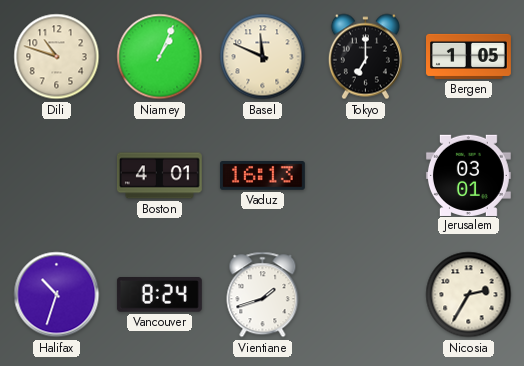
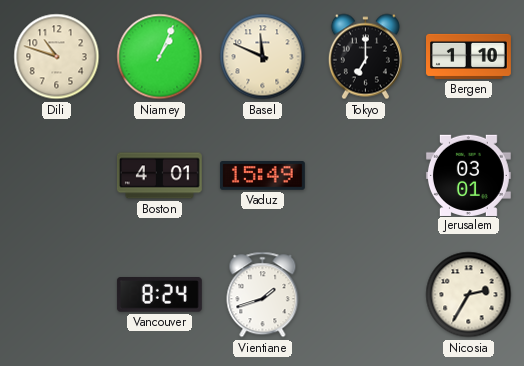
Bergen: 1:05 -> 1:10 (469, 56)
Vaduz: 16:13 -> 15:49 (262, 176)
Halifax: 10:33 -> none (57, 295)
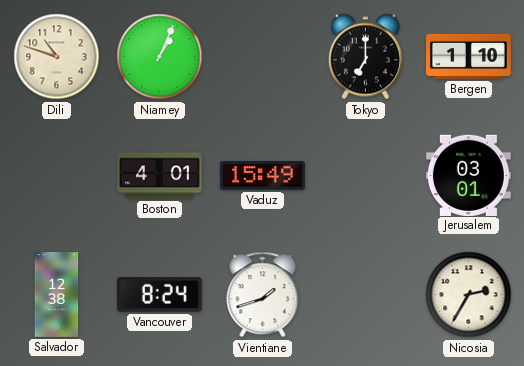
Basel: 11:49 -> none (263, 57)
Salvador: none -> 12:38 (57, 295)
